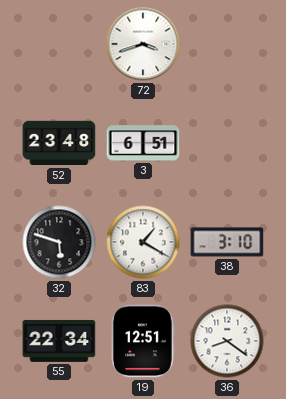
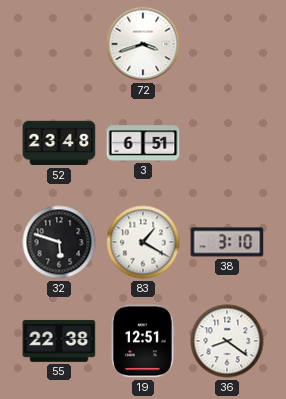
55: 22:34 -> 22:38 (59, 341)
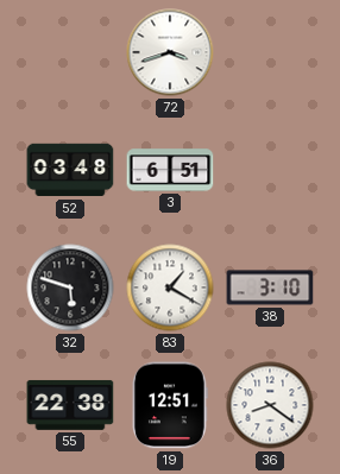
52: 23:48 -> 03:48 (70, 170)
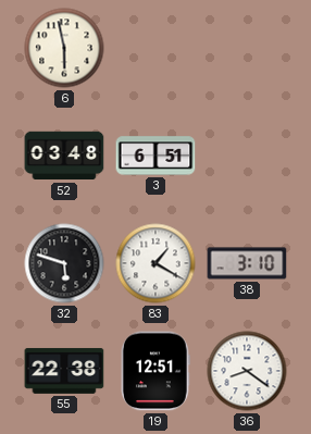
6: none -> 5:58 (64, 48)
72: 3:42 -> none (170, 52)
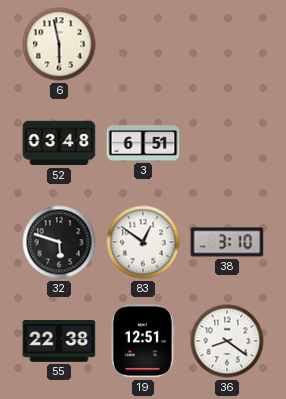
83: 1:20 -> 12:51 (143, 242)
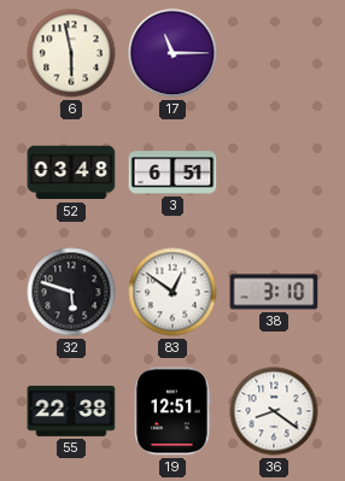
17: none -> 11:15 (172, 53)
